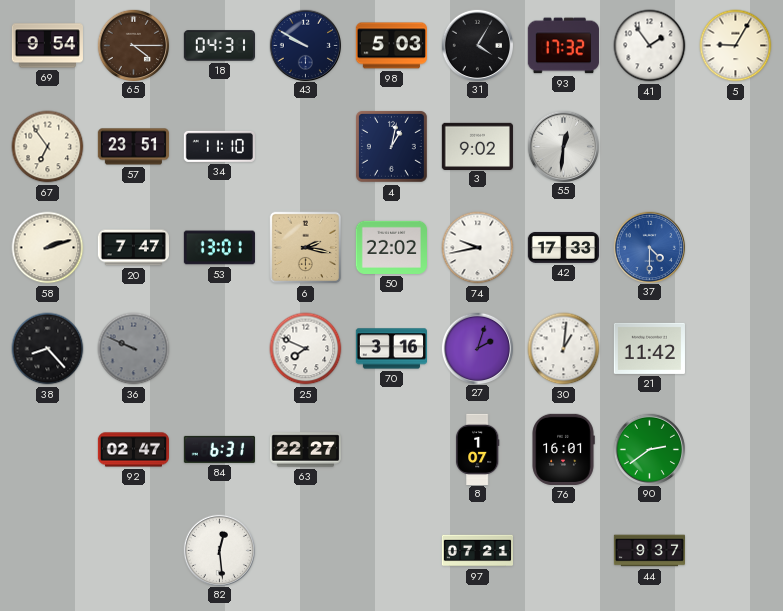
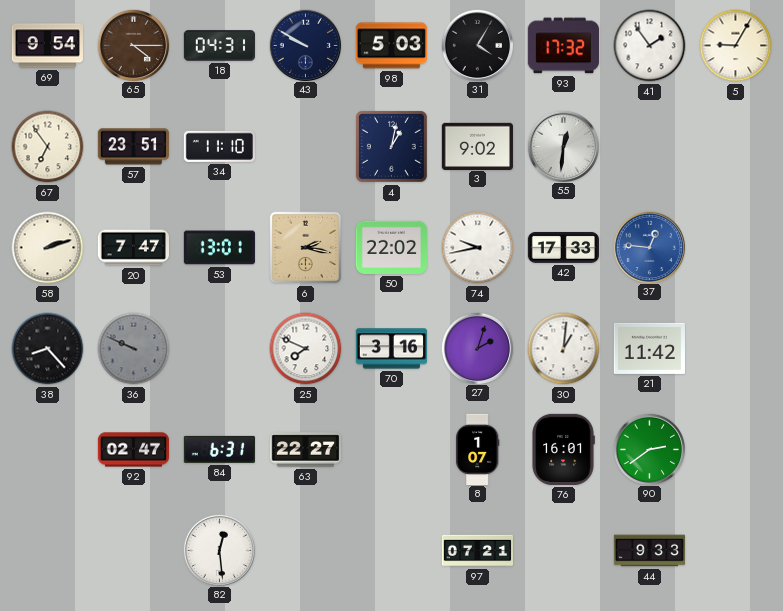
37: 4:30 -> 12:46 (649, 247)
44: 9:37 -> 9:33 (649, 551)
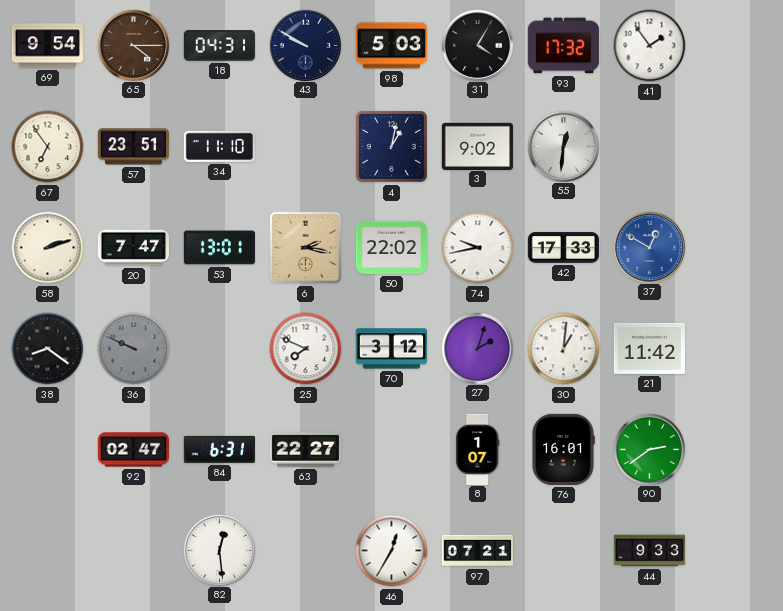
5: 9:05 -> none (736, 46)
37: 12:46 -> 12:50 (649, 247)
38: 8:23 -> 8:21 (48, 349)
70: 3:16 -> 3:12 (391, 349)
46: none -> 12:35 (392, 551)
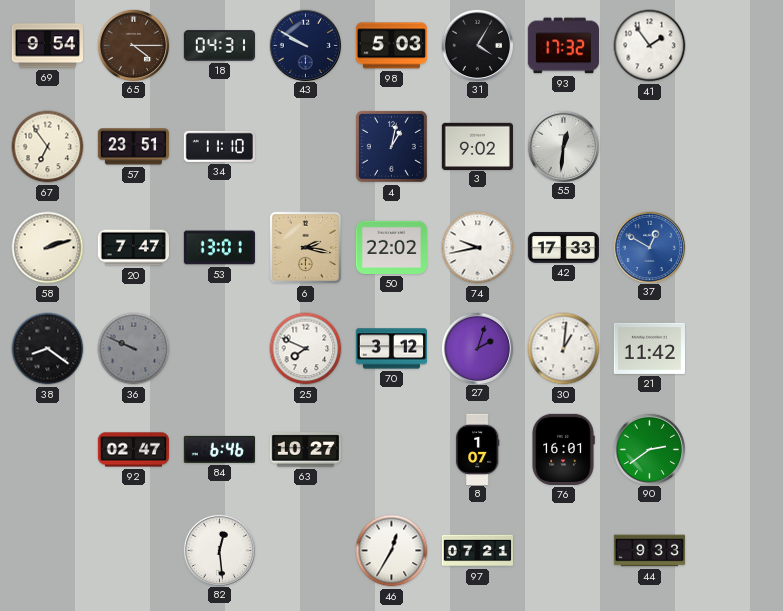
84: 6:31 -> 6:46 (219, 449)
63: 22:27 -> 10:27 (305, 450)
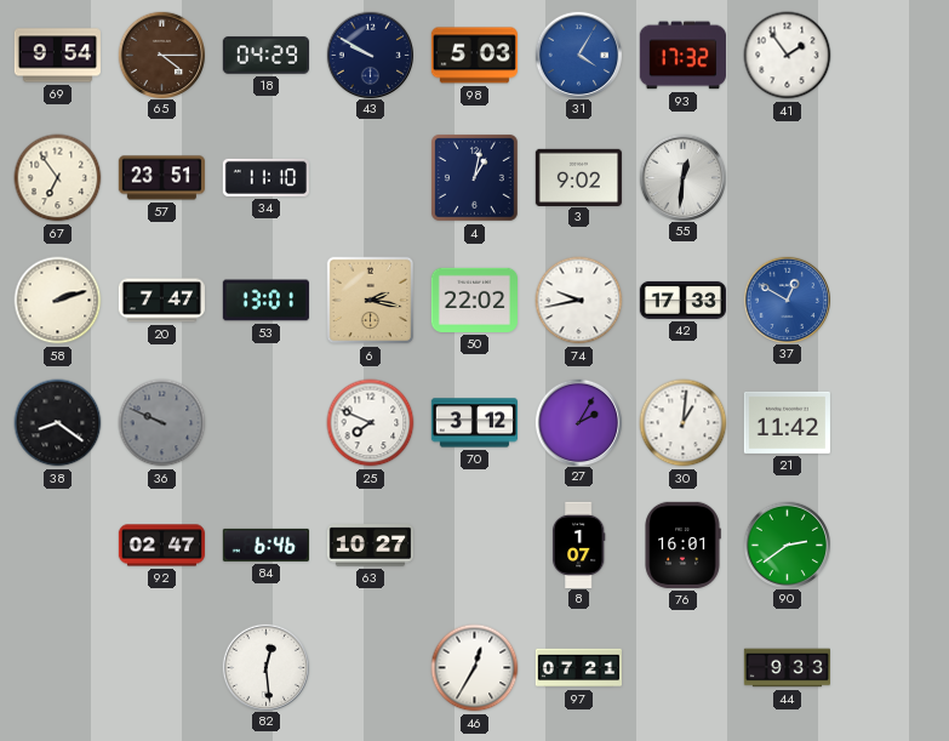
18: 04:31 -> 04:29 (265, 56)
31 dial: black -> blue (578, 55)
27: 2:03 -> 2:05 (578, 422)
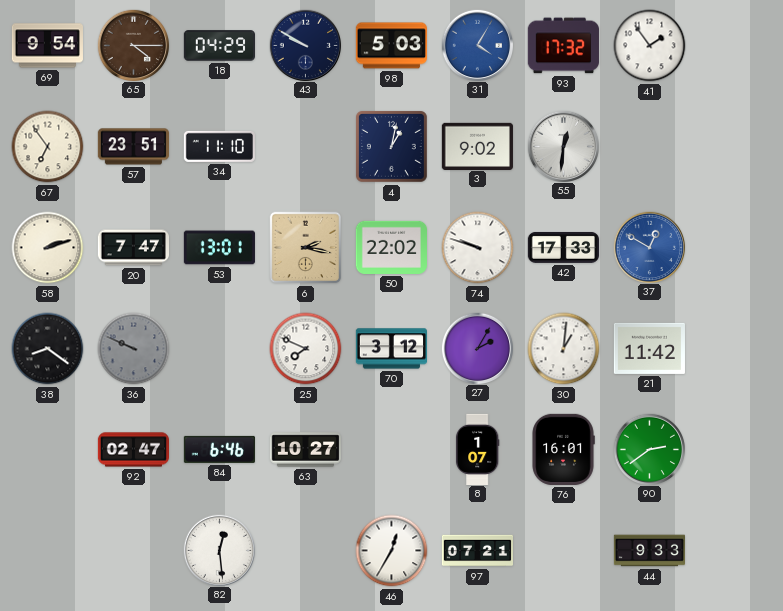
74: 9:43 -> 9:48 (478, 248)
